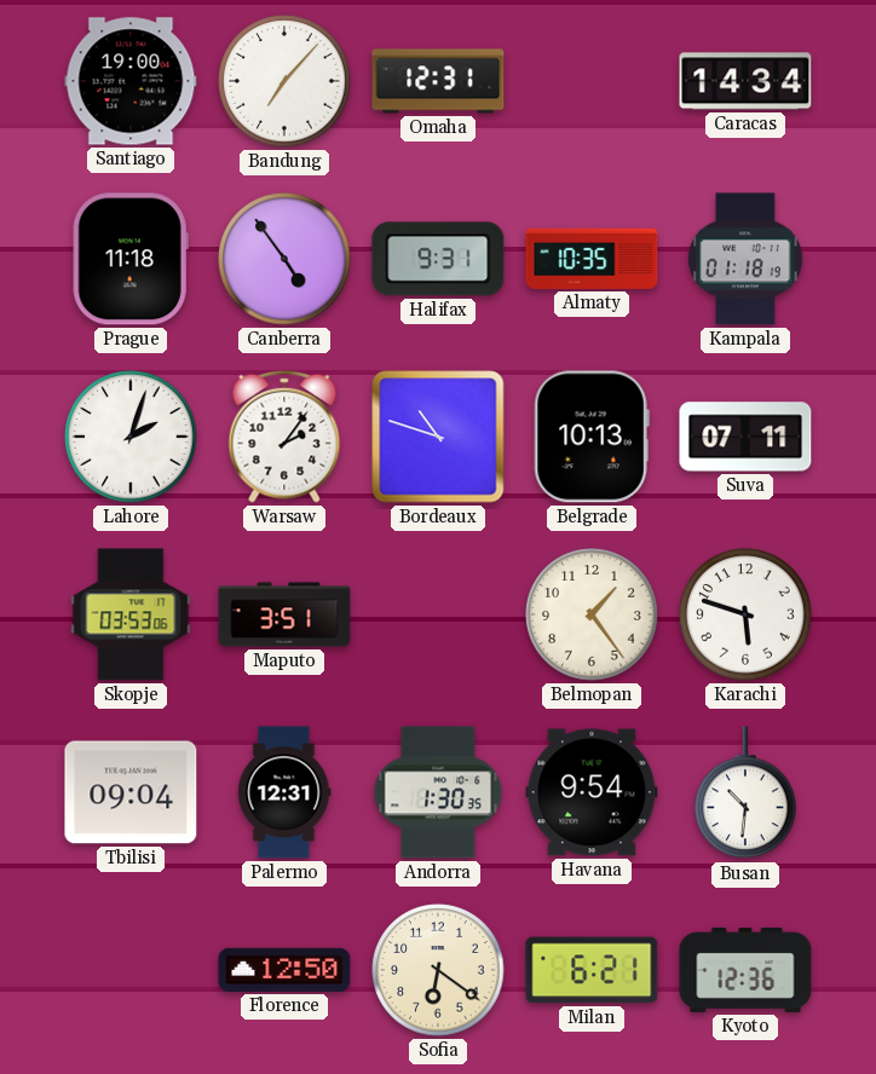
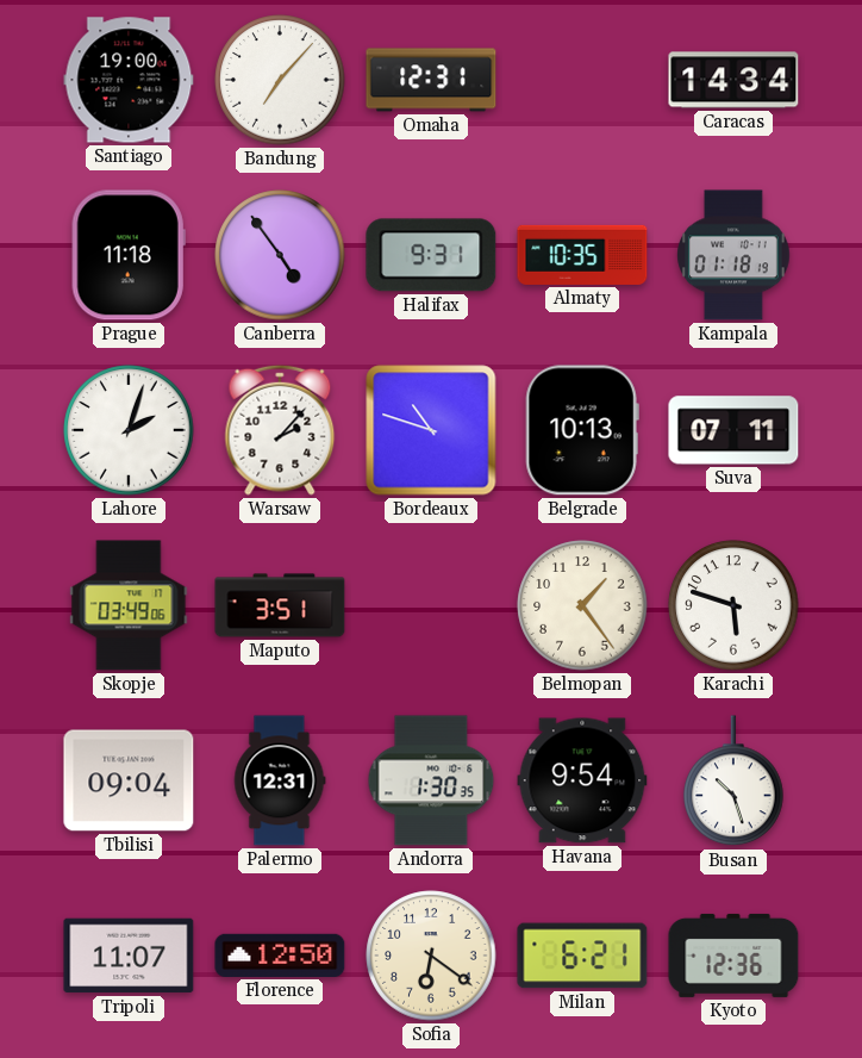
Warsaw: 2:06 -> 2:07 (280, 430)
Skopje: 03:53 -> 03:49 (129, 605)
Busan: 10:31 -> 10:27 (733, 782)
Tripoli: none -> 11:07 (129, 956)
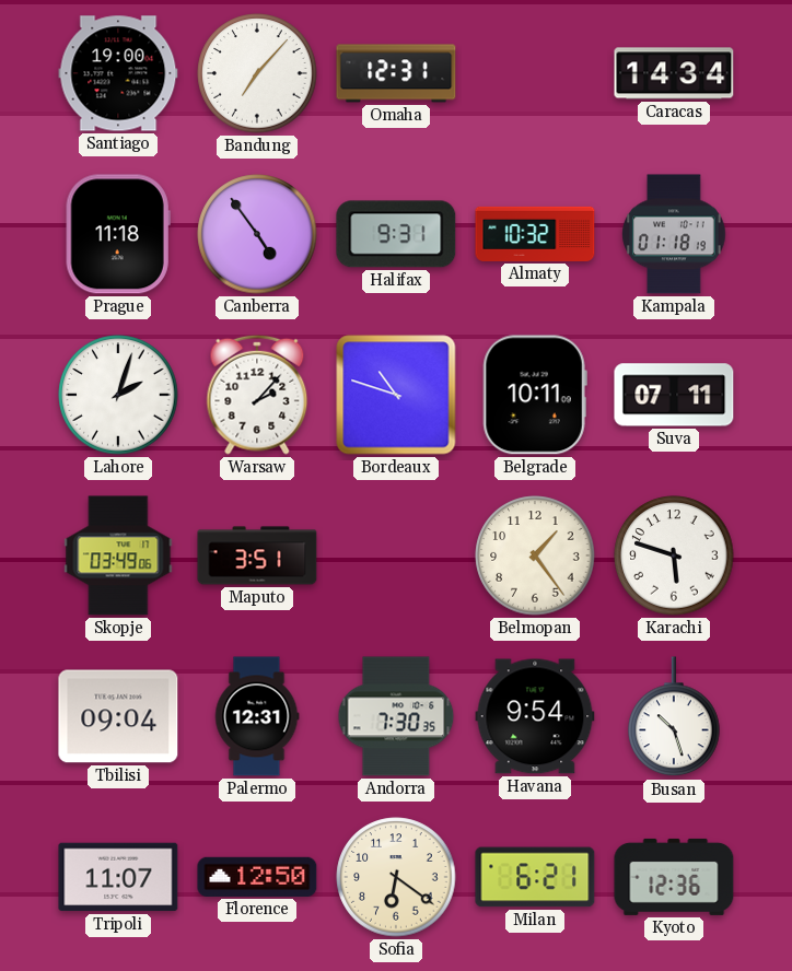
Almaty: 10:35 -> 10:32 (535, 234)
Belgrade: 10:13 -> 10:11 (535, 395)
Andorra: 1:30 -> 7:30 (396, 716)
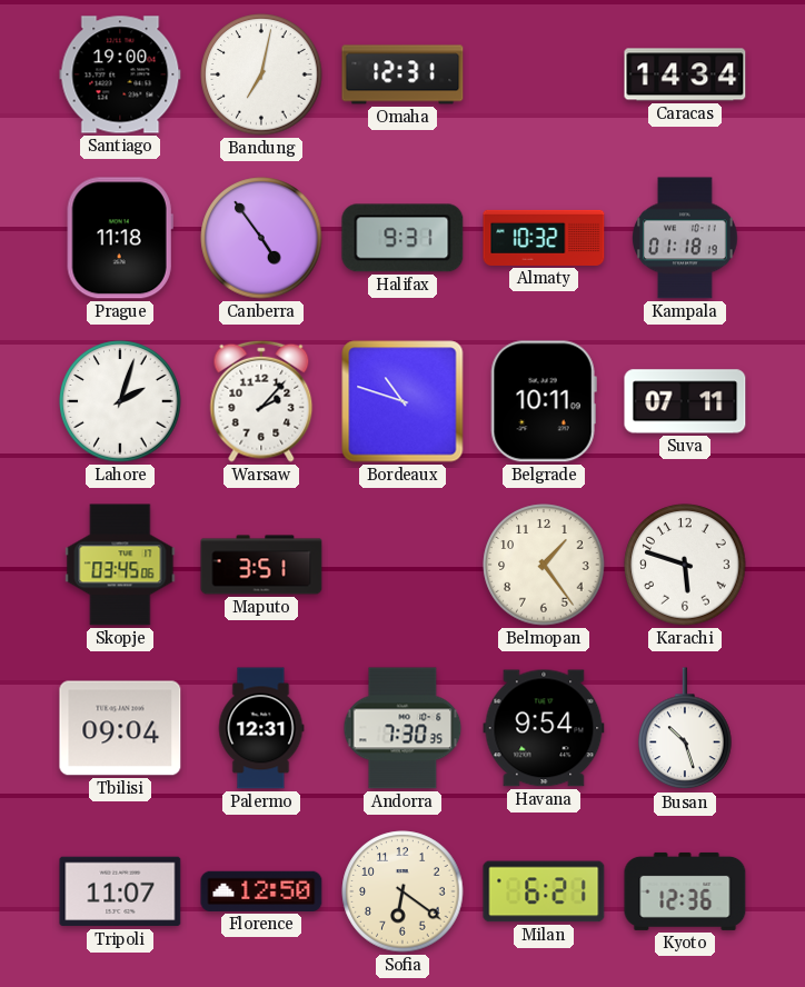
Bandung: 7:07 -> 7:02 (261, 74)
Skopje: 03:49 -> 03:45 (120, 565)
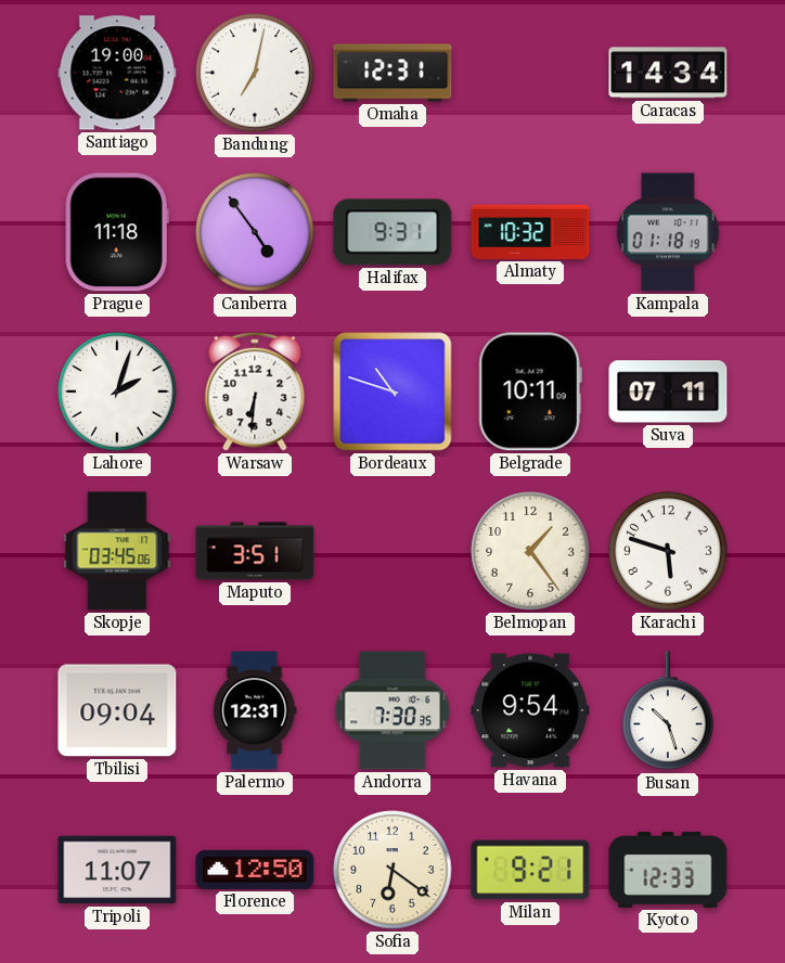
Warsaw: 2:07 -> 6:31 (255, 391)
Milan: 6:21 -> 9:21 (530, 870)
Kyoto: 12:36 -> 12:33 (668, 870)
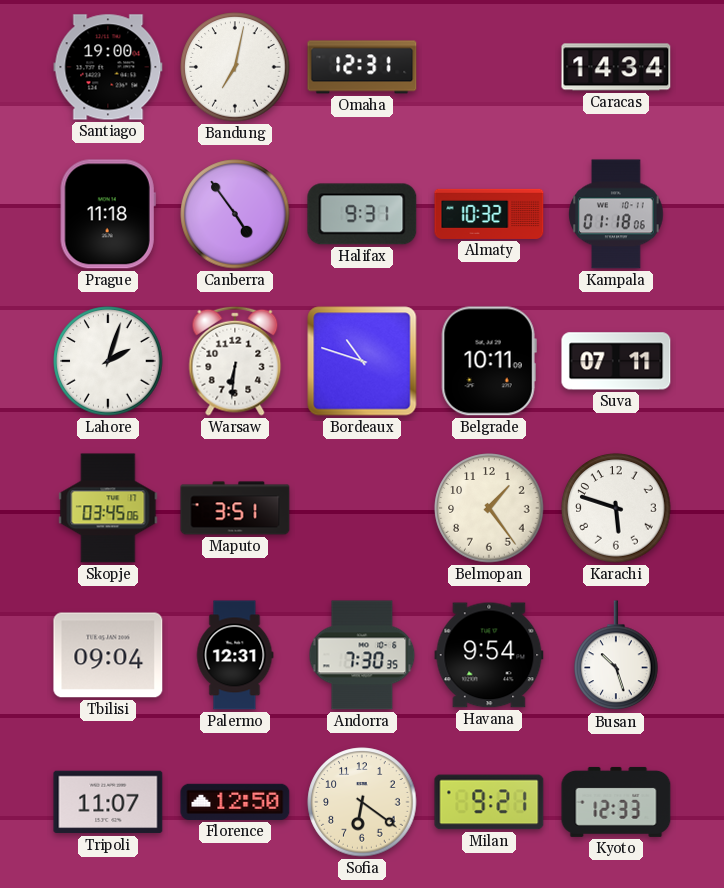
Kampala: 01:18:19 -> 01:18:06 (616, 214)
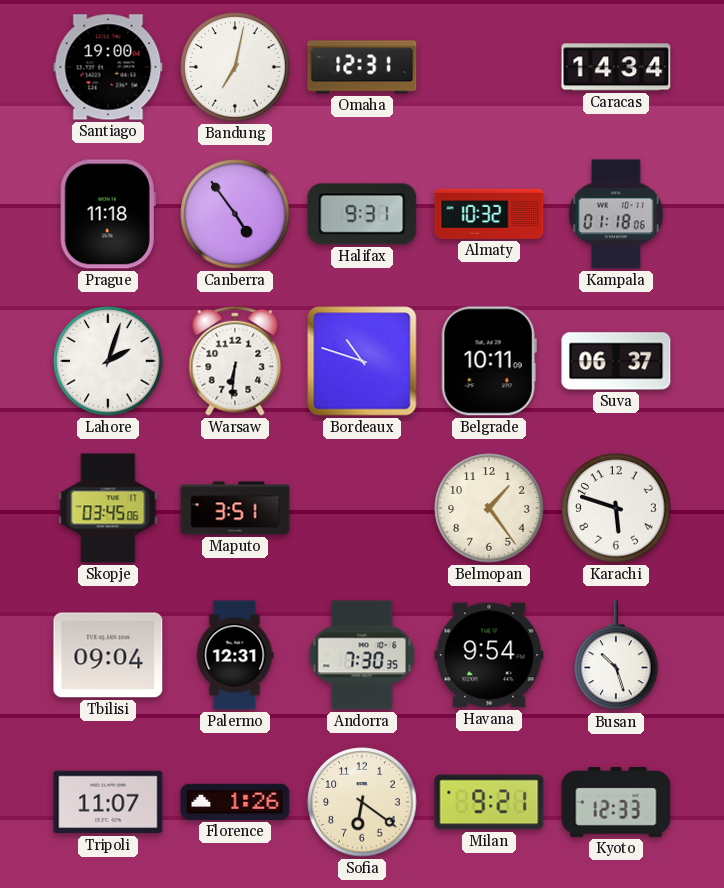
Suva: 07:11 -> 06:37 (616, 361)
Florence: 12:50 -> 1:26 (235, 802)
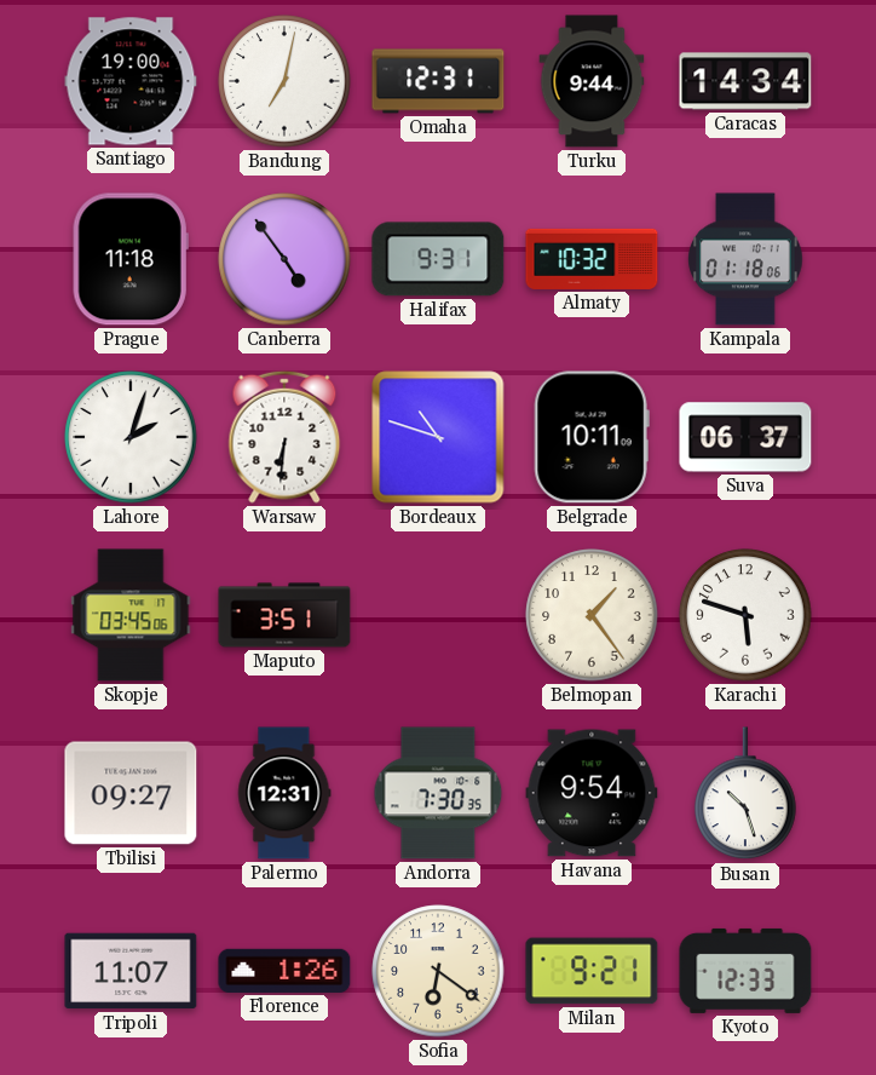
Turku: none -> 9:44 (592, 81)
Tbilisi: 09:04 -> 09:27 (131, 793)
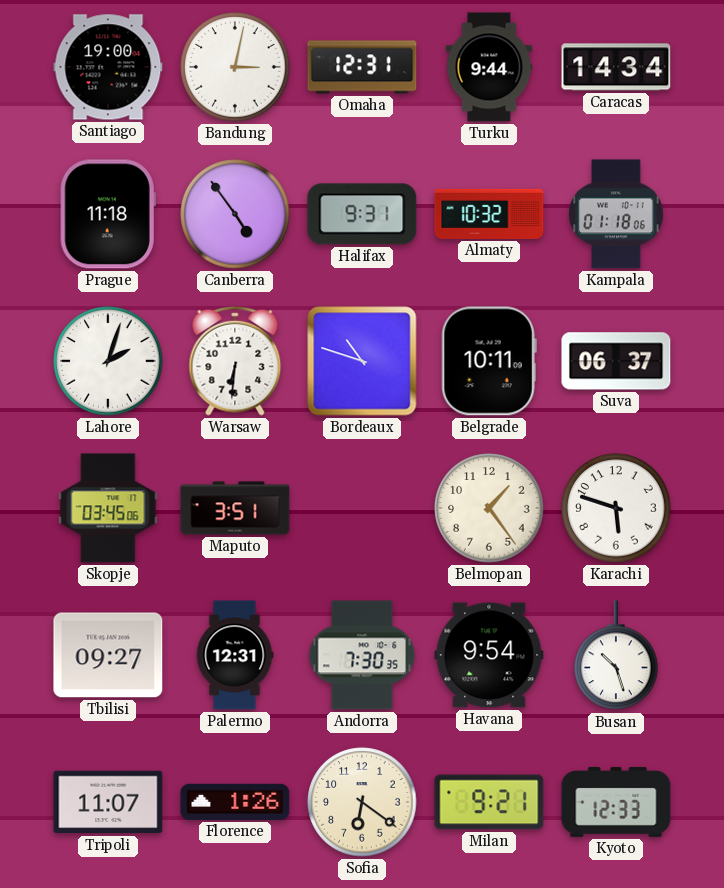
Bandung: 7:02 -> 3:02 (235, 67)
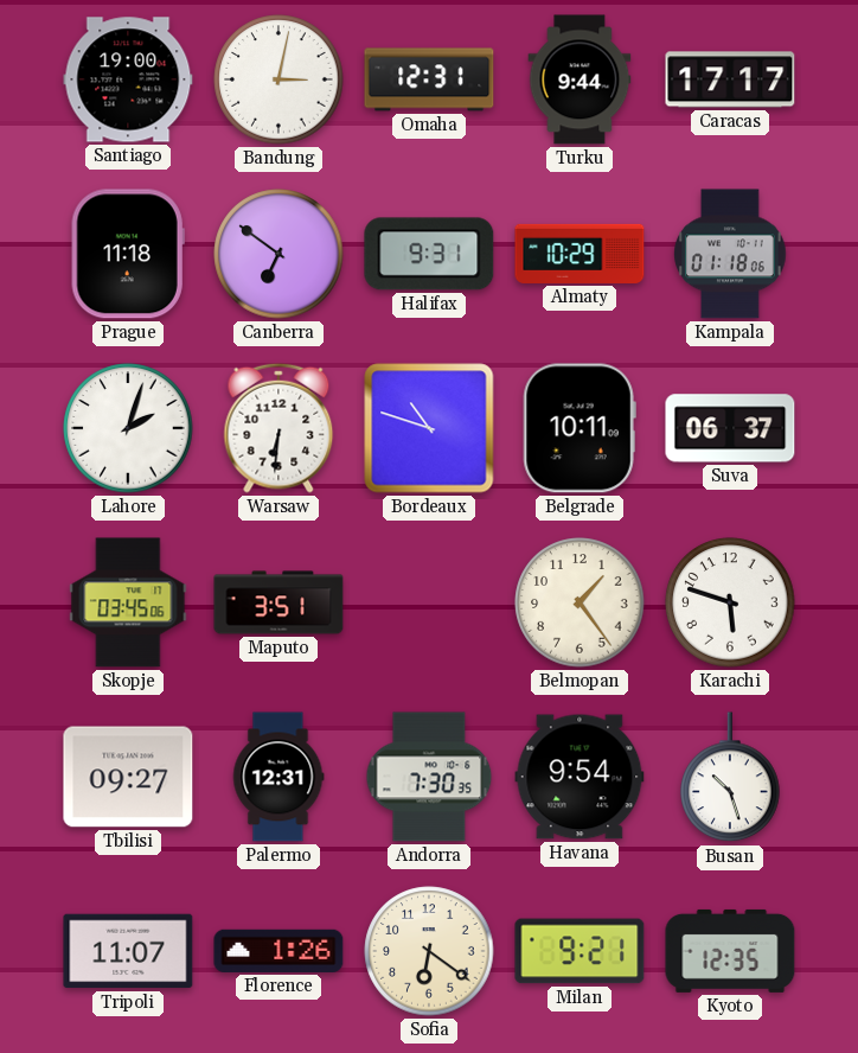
Caracas: 14:34 -> 17:17 (730, 79)
Canberra: 4:54 -> 6:51 (278, 254)
Almaty: 10:32 -> 10:29 (580, 254)
Kyoto: 12:33 -> 12:35 (730, 951)
